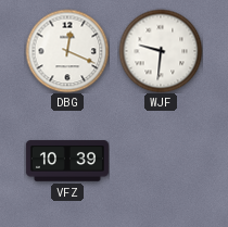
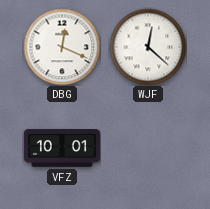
WJF: 9:31 -> 12:22 (148, 47)
VFZ: 10:39 -> 10:01 (62, 148)
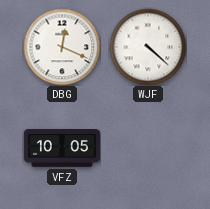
WJF: 12:22 -> 4:22 (148, 47)
VFZ: 10:01 -> 10:05 (62, 148)
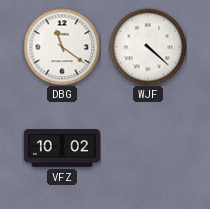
DBG: 12:19 -> 11:21 (62, 47)
VFZ: 10:05 -> 10:02 (62, 148)
